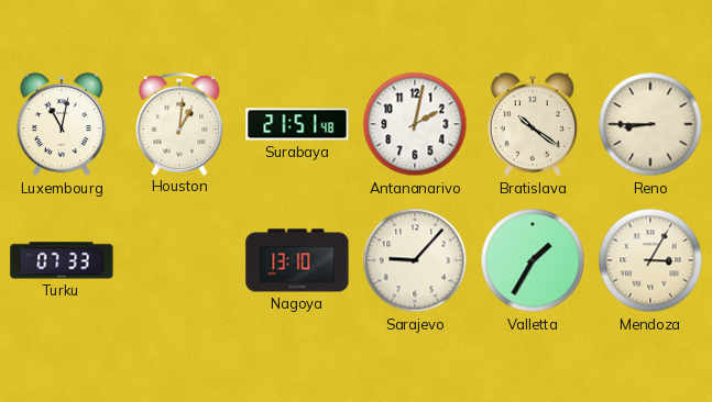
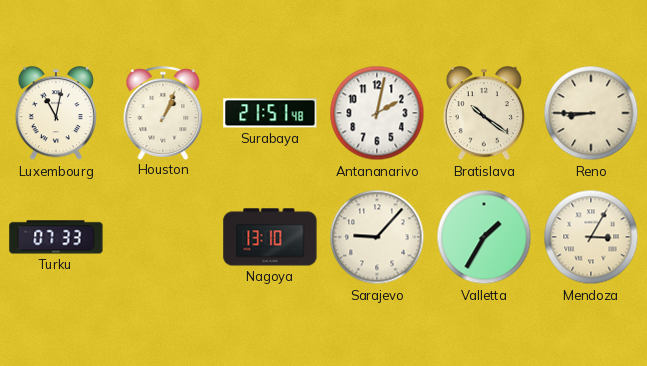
Houston: 1:01 -> 1:04 (163, 113)
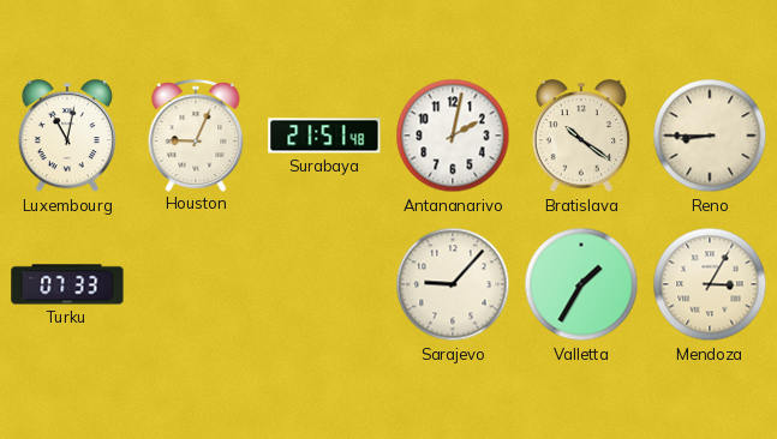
Houston: 1:04 -> 9:04 (196, 136)
Nagoya: 13:10 -> none (270, 237)
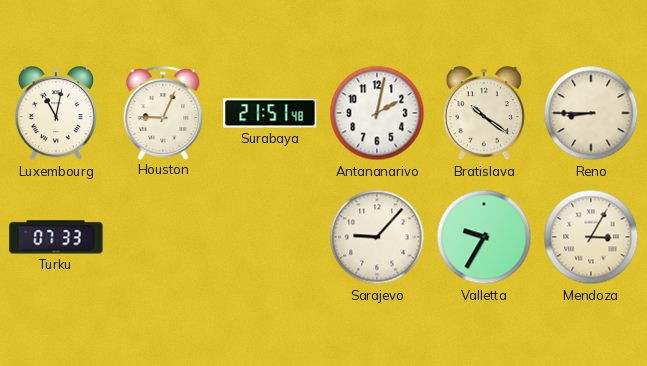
Valletta: 1:35 -> 9:35 (484, 237)
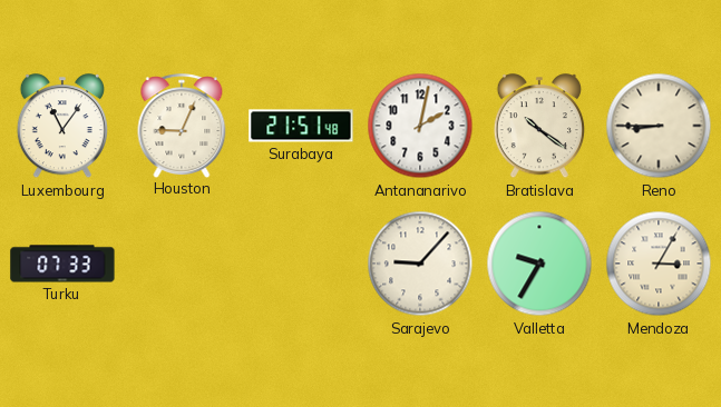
Luxembourg: 11:02 -> 11:06 (62, 127)
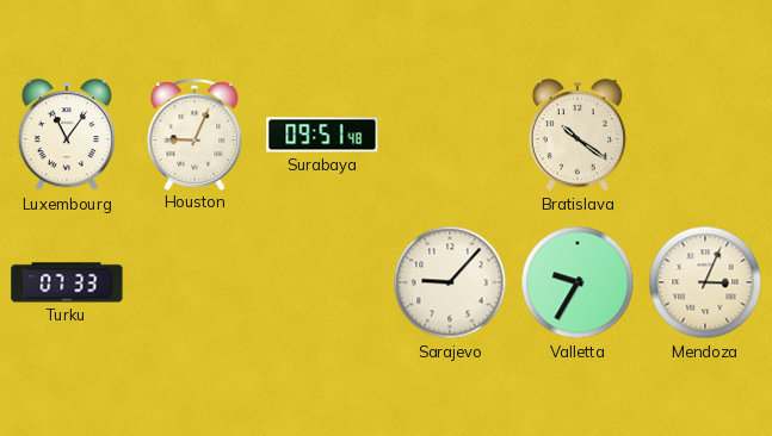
Surabaya: 21:51 -> 09:51 (322, 135)
Antananarivo: 2:02 -> none (420, 126)
Reno: 8:45 -> none (659, 126)
Mendoza: 3:05 -> 3:04 (705, 282)
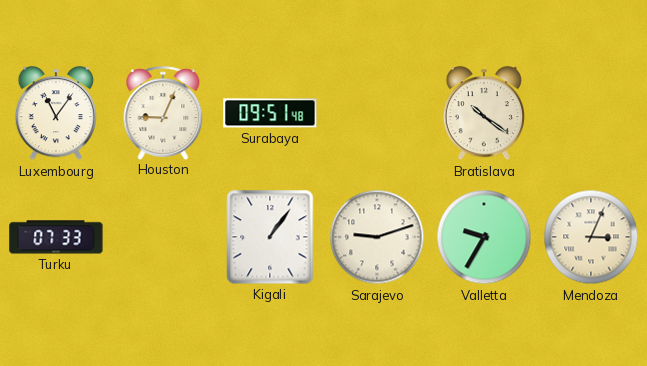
Kigali: none -> 1:06 (270, 237)
Sarajevo: 9:07 -> 9:12 (377, 237)
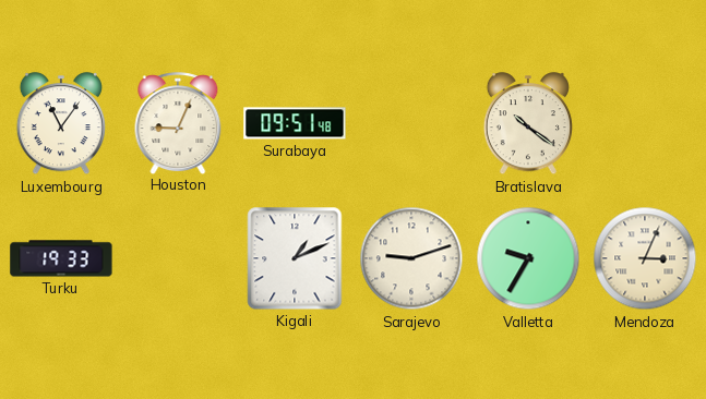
Turku: 07:33 -> 19:33 (61, 258)
Kigali: 1:06 -> 1:11 (295, 258)
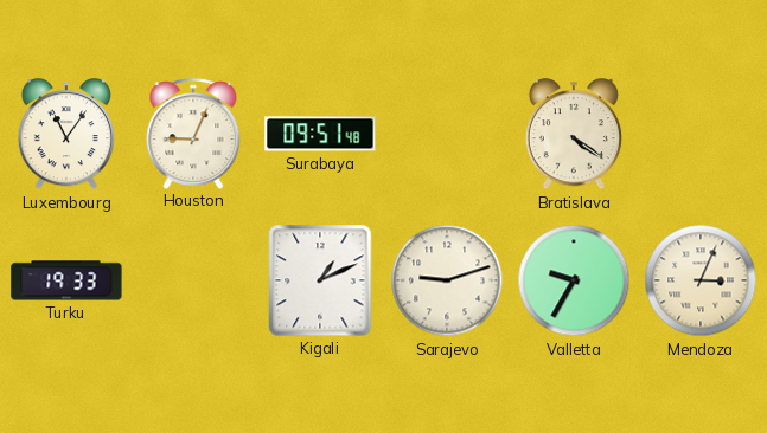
Bratislava: 10:21 -> 4:21 (574, 135)
